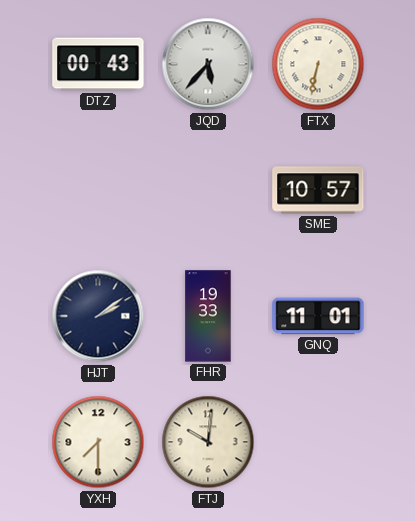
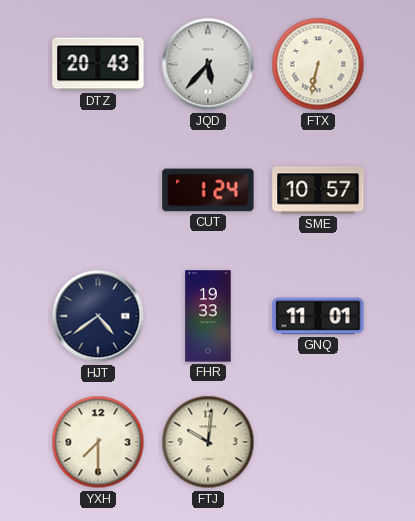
DTZ: 00:43 -> 20:43 (98, 64)
CUT: none -> 1:24 (208, 190)
HJT: 2:09 -> 4:39 (98, 316)
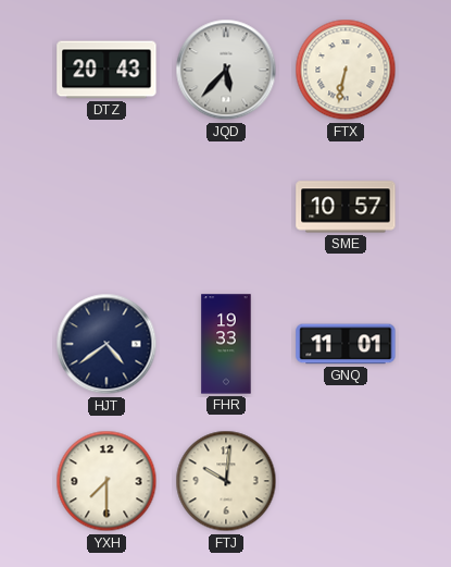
CUT: 1:24 -> none (208, 190)
